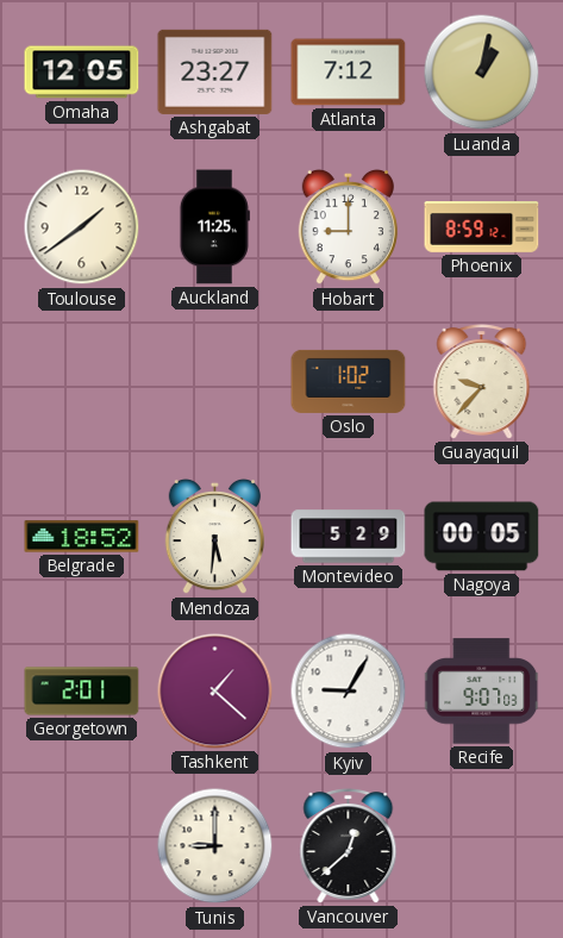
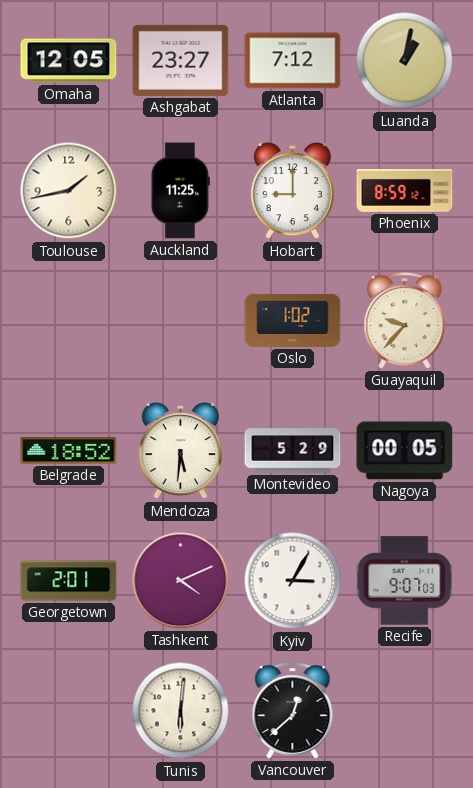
Toulouse: 1:39 -> 1:43 (69, 191)
Tashkent: 1:22 -> 4:11 (181, 581)
Kyiv: 9:05 -> 3:05 (293, 581)
Tunis: 9:00 -> 6:01 (181, 711)
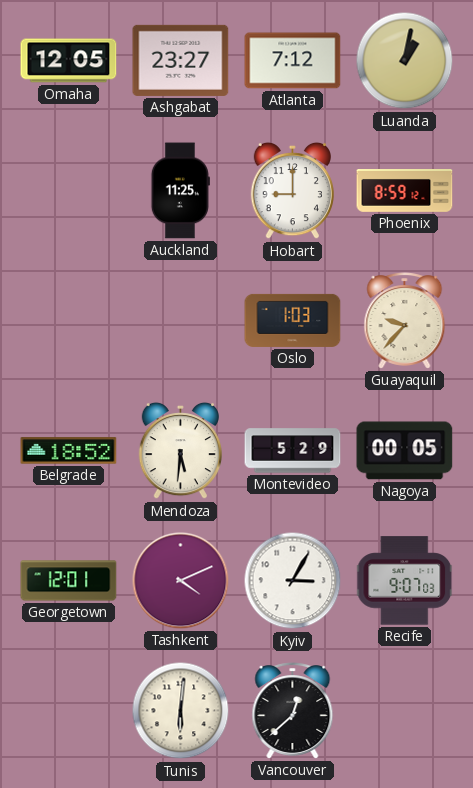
Toulouse: 1:43 -> none (69, 191)
Oslo: 1:02 -> 1:03 (293, 320)
Georgetown: 2:01 -> 12:01 (69, 581)
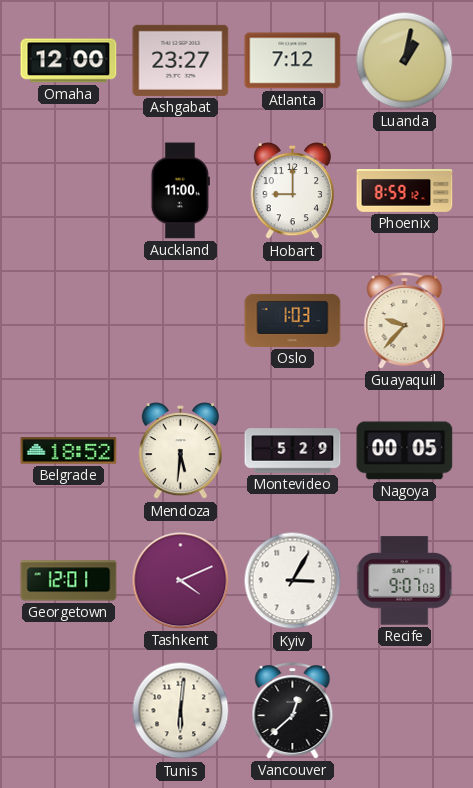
Omaha: 12:05 -> 12:00 (69, 61)
Auckland: 11:25 -> 11:00 (180, 191)
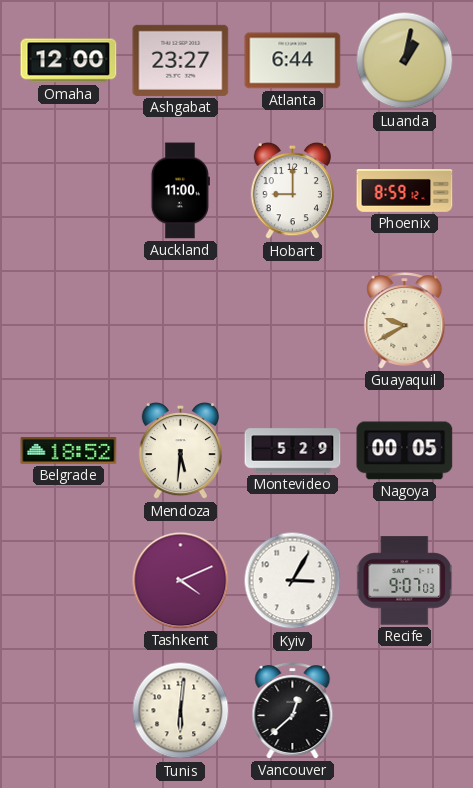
Atlanta: 7:12 -> 6:44 (293, 61)
Oslo: 1:03 -> none (293, 320)
Guayaquil: 9:37 -> 9:40 (405, 321)
Georgetown: 12:01 -> none (69, 581)
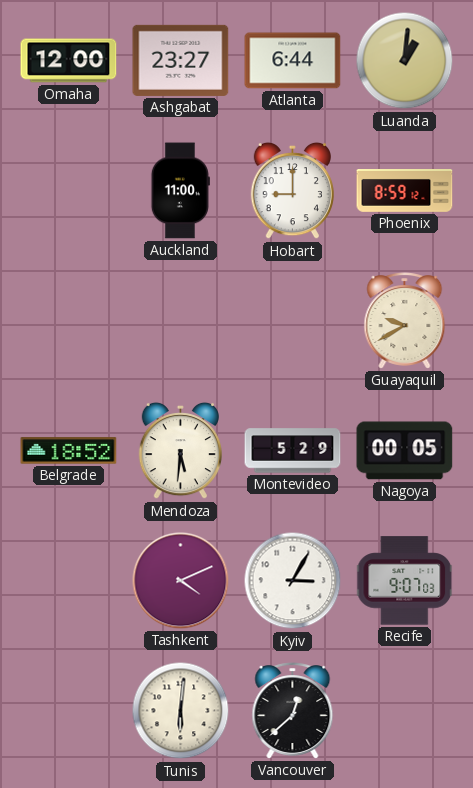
Luanda: 1:02 -> 1:01 (405, 61)
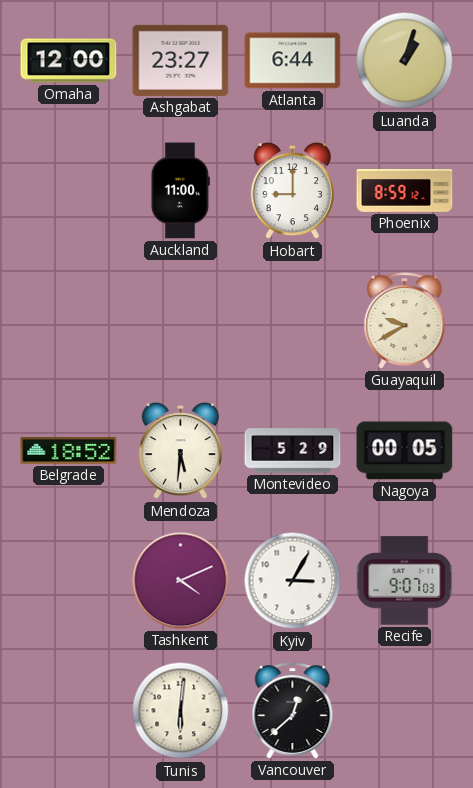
Luanda: 1:01 -> 1:03 (405, 61)
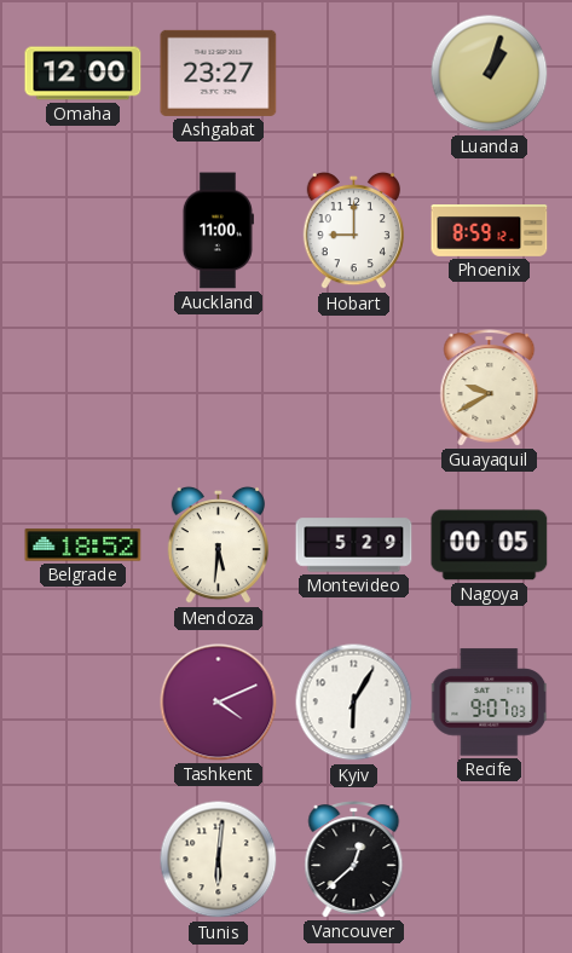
Atlanta: 6:44 -> none (293, 61)
Kyiv: 3:05 -> 6:05 (354, 703)
